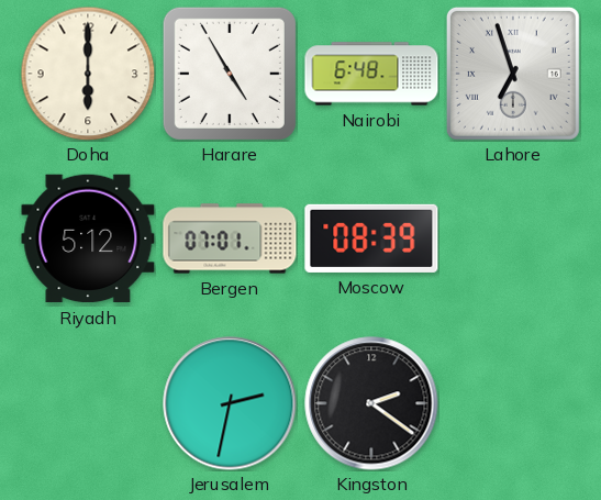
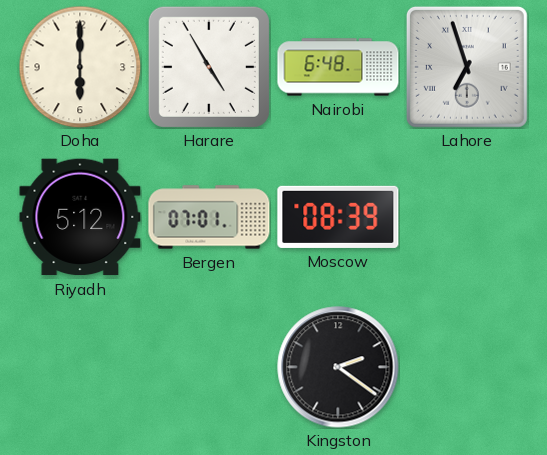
Jerusalem: 2:32 -> none (230, 403)
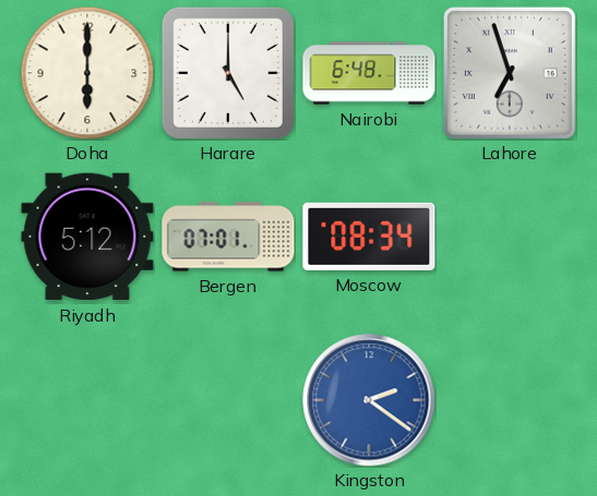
Harare: 4:55 -> 5:00 (228, 73)
Moscow: 08:39 -> 08:34 (369, 237)
Kingston dial: black -> blue (369, 400)
